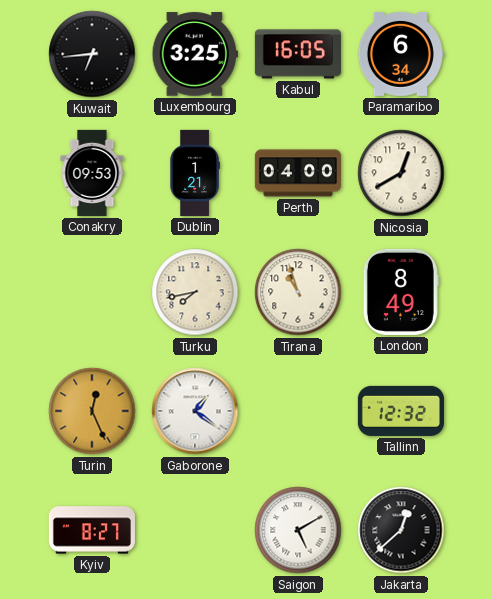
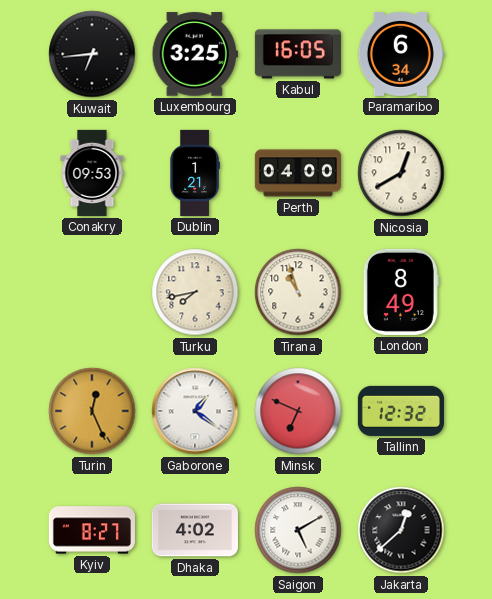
Minsk: none -> 6:49 (298, 411)
Dhaka: none -> 4:02 (195, 530)
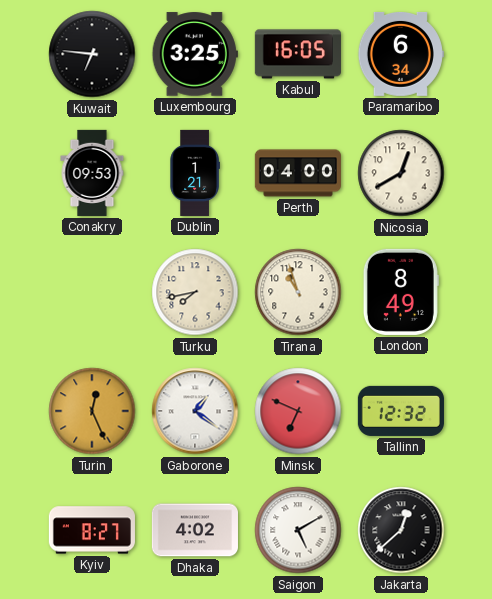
Kuwait: 6:44 -> 6:46 (92, 54)
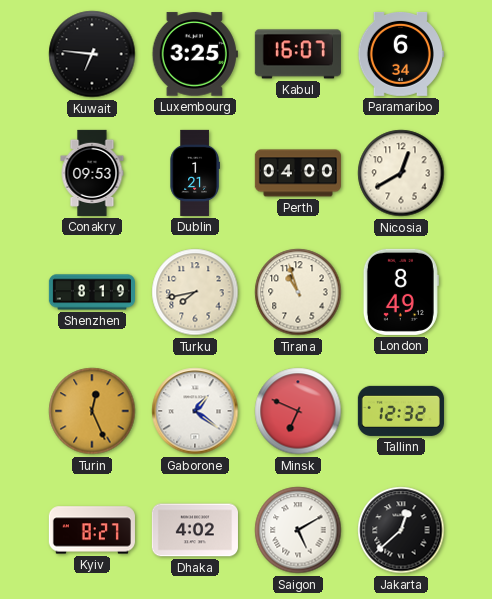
Kabul: 16:05 -> 16:07 (298, 54)
Shenzhen: none -> 8:19 (92, 292)
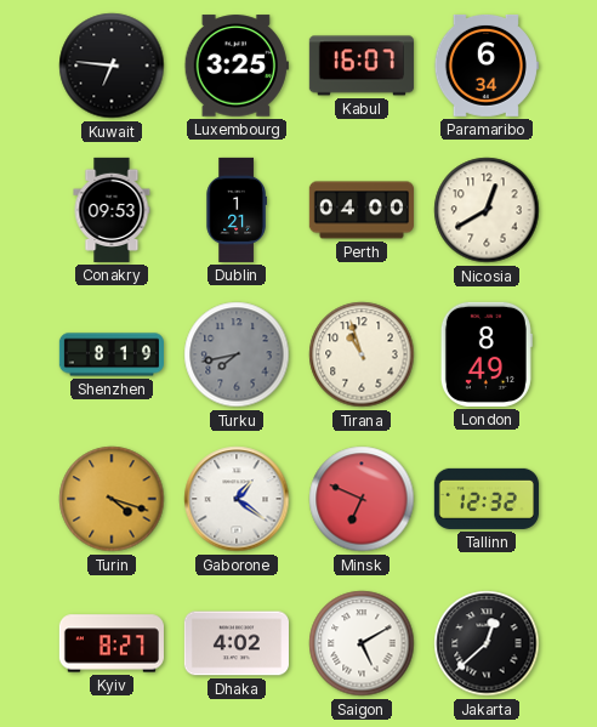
Turku dial: cream -> grey (237, 354)
Turin: 12:26 -> 4:18 (112, 499)
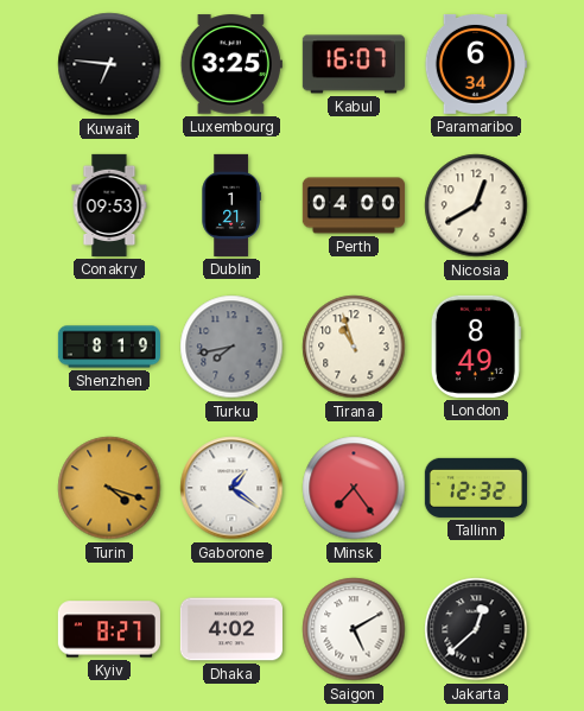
Minsk: 6:49 -> 7:24 (354, 488)
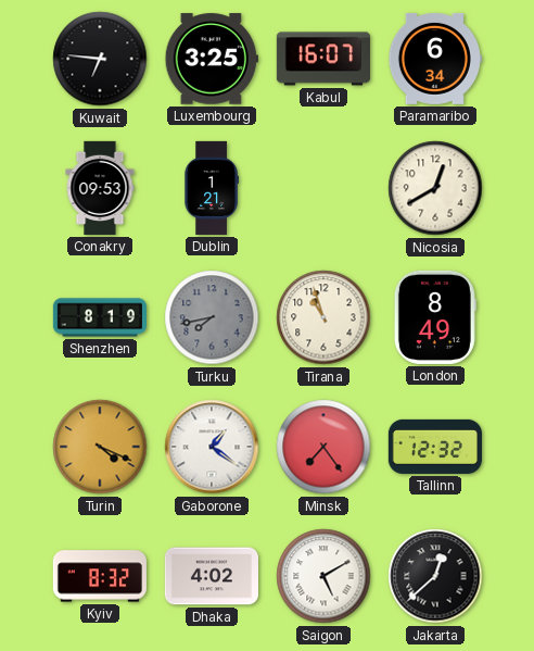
Perth: 04:00 -> none (354, 205)
Turin: 4:18 -> 4:19 (100, 447)
Kyiv: 8:27 -> 8:32 (100, 576)
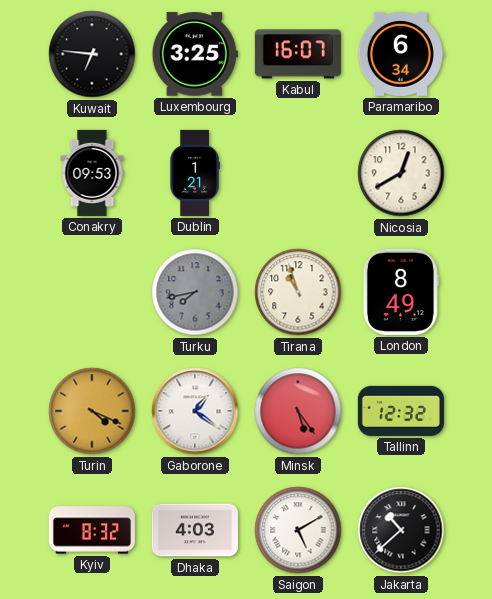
Shenzhen: 8:19 -> none (100, 317)
Minsk: 7:24 -> 5:24 (298, 411)
Dhaka: 4:02 -> 4:03 (195, 530)
Jakarta: 12:38 -> 10:38 (401, 530)
